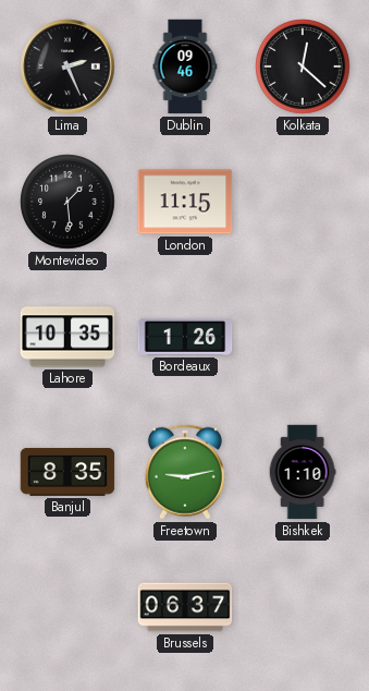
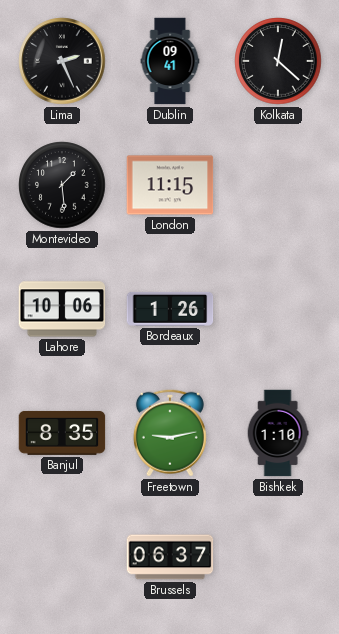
Dublin: 09:46 -> 09:41 (170, 61)
Lahore: 10:35 -> 10:06 (62, 309)
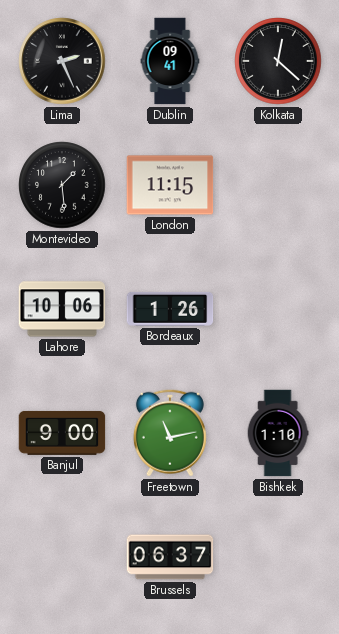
Banjul: 8:35 -> 9:00 (62, 433)
Freetown: 9:13 -> 11:13 (170, 433)
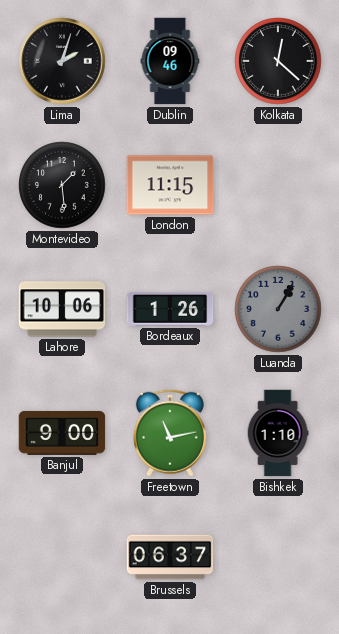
Lima: 2:26 -> 2:03 (62, 61)
Dublin: 09:41 -> 09:46 (170, 61)
Luanda: none -> 1:05 (278, 309)
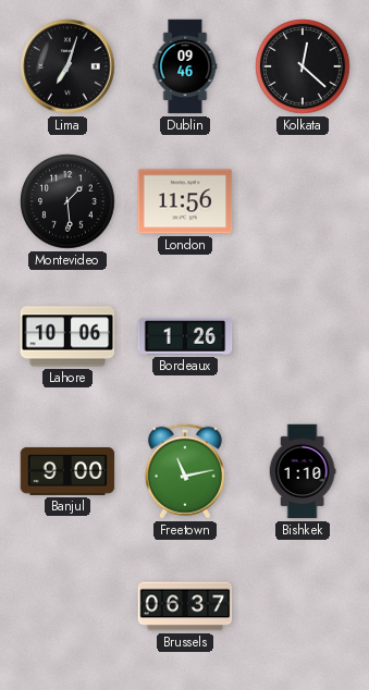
Lima: 2:03 -> 7:03 (67, 66)
London: 11:15 -> 11:56 (185, 201)
Luanda: 1:05 -> none (278, 309)
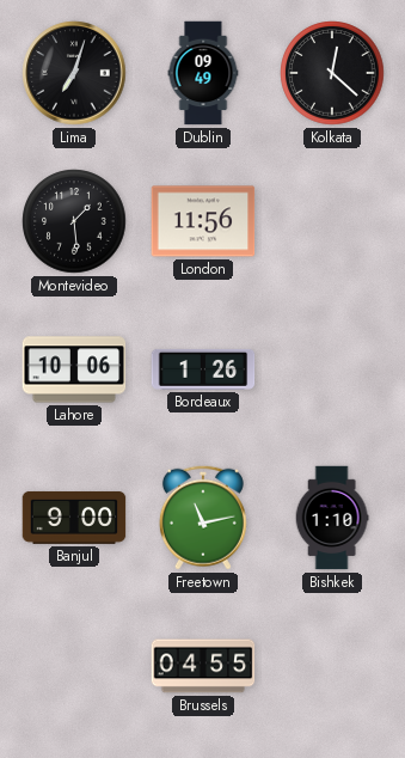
Dublin: 09:46 -> 09:49 (203, 73)
Brussels: 06:37 -> 04:55 (203, 666)
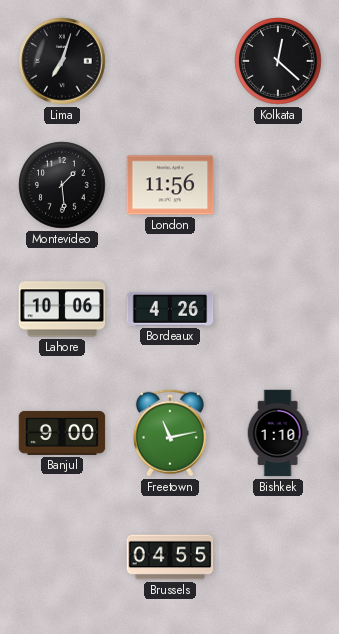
Dublin: 09:49 -> none (203, 73)
Bordeaux: 1:26 -> 4:26 (170, 309)
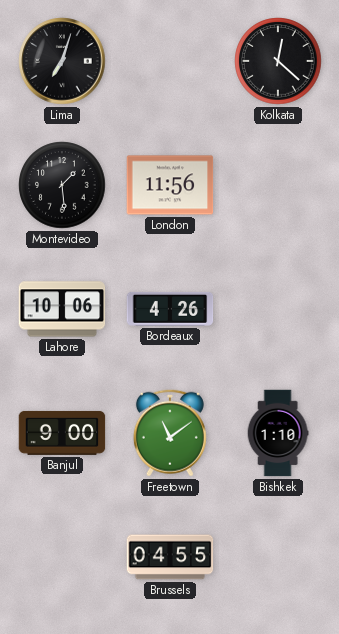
Freetown: 11:13 -> 11:09 (170, 433)
